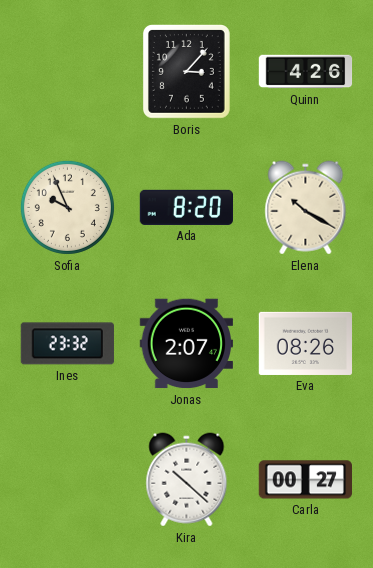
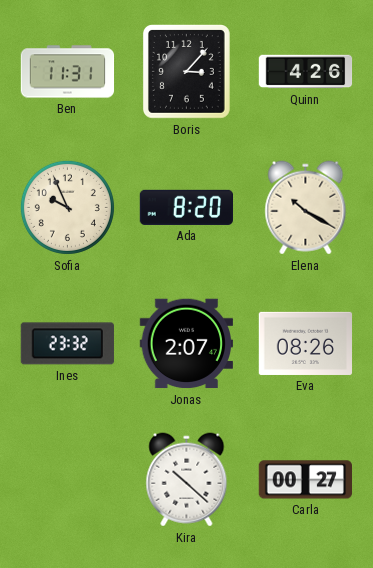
Ben: none -> 11:31 (68, 72)
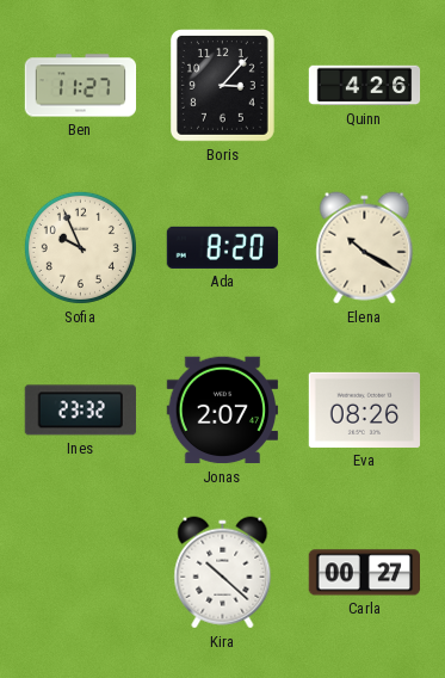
Ben: 11:31 -> 11:27 (81, 86)
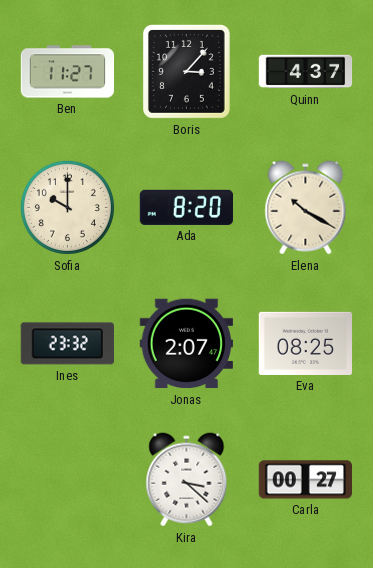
Quinn: 4:26 -> 4:37 (306, 72)
Sofia: 9:56 -> 10:00 (67, 207)
Eva: 08:26 -> 08:25 (306, 343)
Kira: 10:22 -> 3:22 (187, 480)
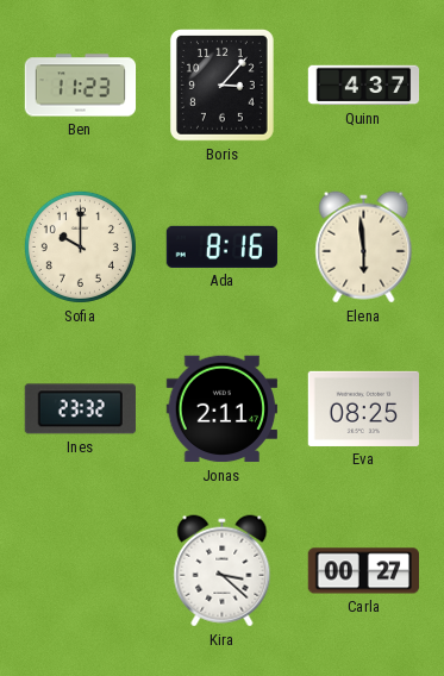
Ben: 11:27 -> 11:23 (81, 86)
Ada: 8:20 -> 8:16 (221, 246)
Elena: 10:20 -> 5:59 (364, 248)
Jonas: 2:07 -> 2:11 (221, 409)
